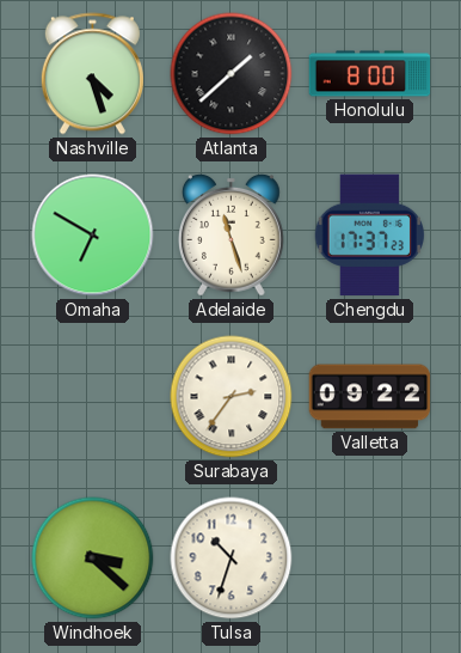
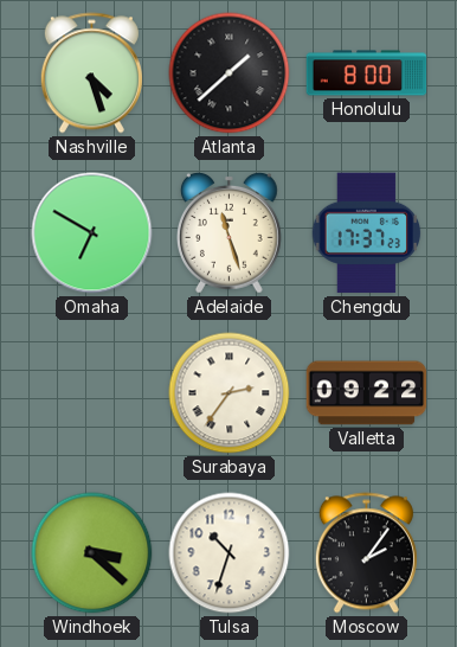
Moscow: none -> 2:06 (366, 553)
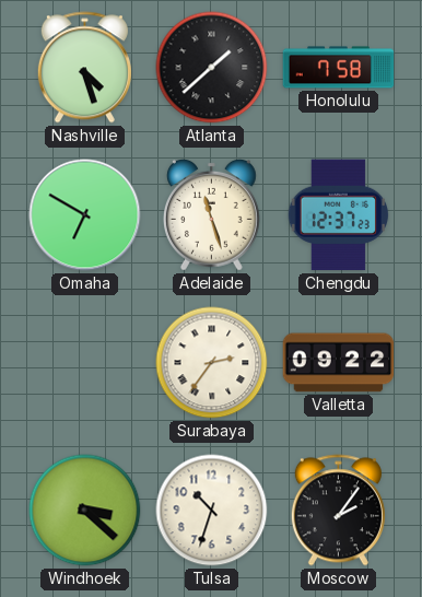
Honolulu: 8:00 -> 7:58 (339, 68)
Chengdu: 17:37 -> 12:37 (339, 215)
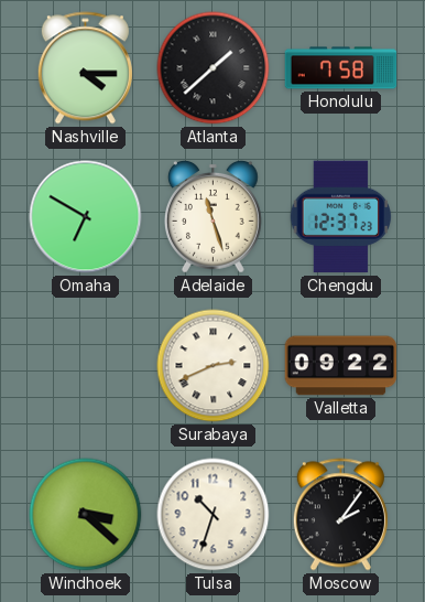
Nashville: 4:27 -> 4:15 (85, 68)
Surabaya: 2:36 -> 2:41 (214, 366)
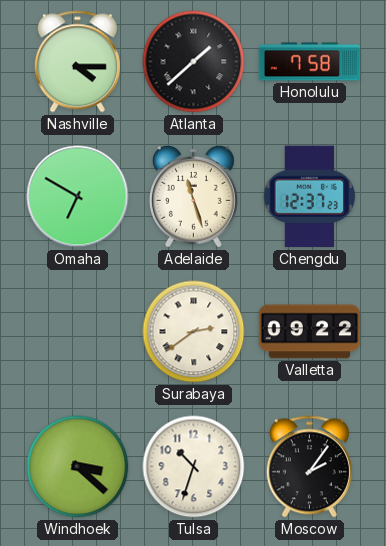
Surabaya: 2:41 -> 2:39 (194, 332)
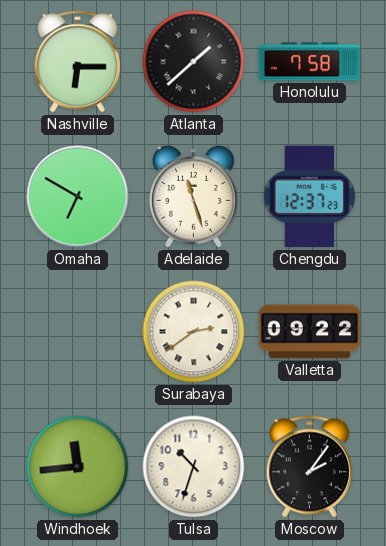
Nashville: 4:15 -> 6:15 (77, 62)
Windhoek: 3:22 -> 11:44 (78, 467)
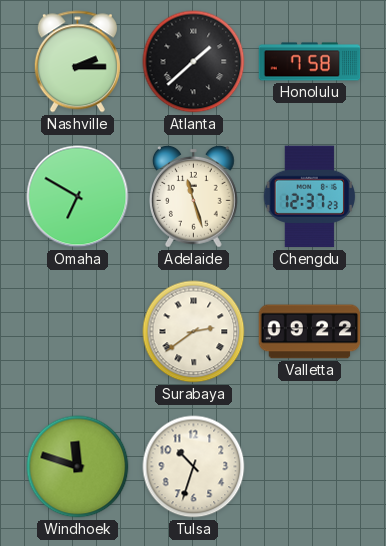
Nashville: 6:15 -> 2:15 (77, 62)
Windhoek: 11:44 -> 11:48 (78, 467)
Moscow: 2:06 -> none (309, 467)
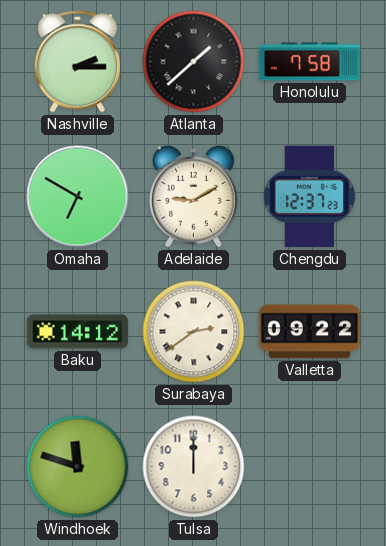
Adelaide: 11:27 -> 9:10 (193, 196)
Baku: none -> 14:12 (78, 332)
Tulsa: 10:33 -> 12:00 (194, 467)
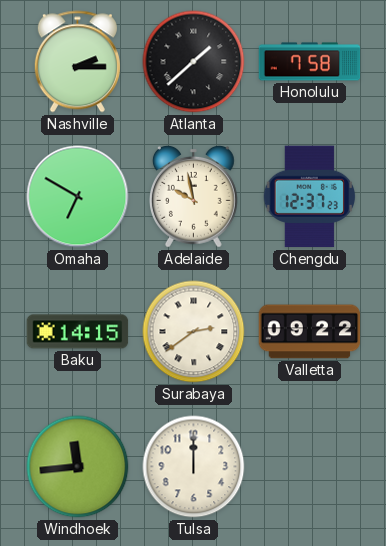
Adelaide: 9:10 -> 9:58 (193, 196)
Baku: 14:12 -> 14:15 (78, 332)
Windhoek: 11:48 -> 11:44 (78, 467)
